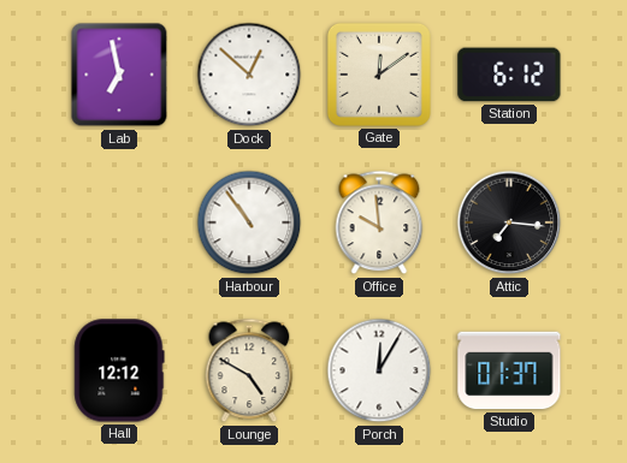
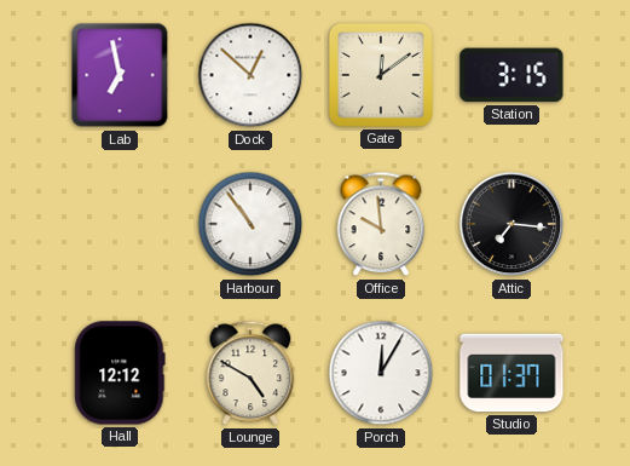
Station: 6:12 -> 3:15 (511, 75)
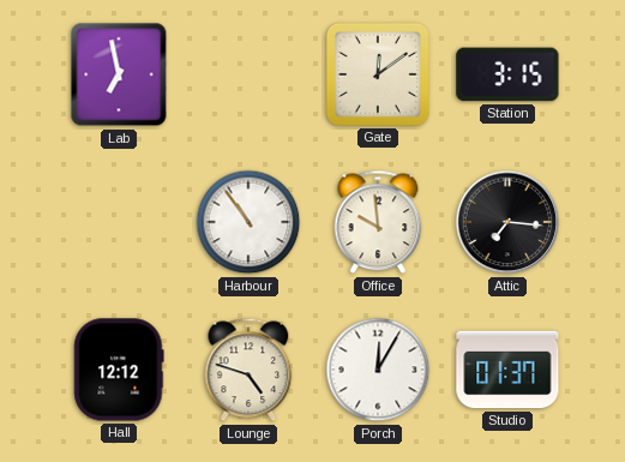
Dock: 12:52 -> none (250, 75)
Lounge: 4:50 -> 4:48 (248, 370)
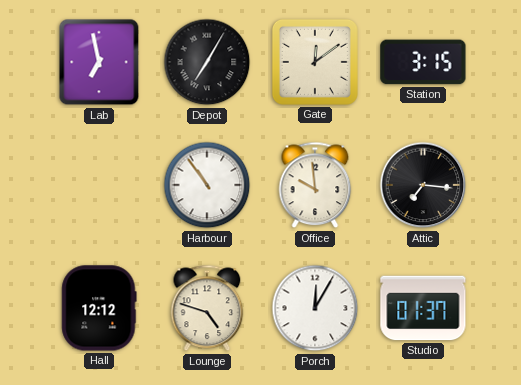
Depot: none -> 7:05 (207, 62)
